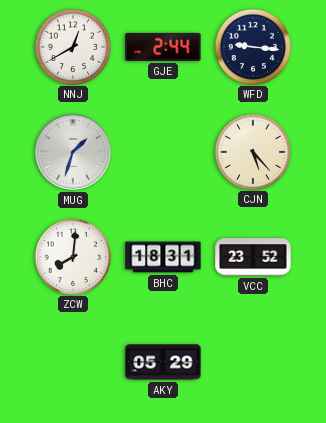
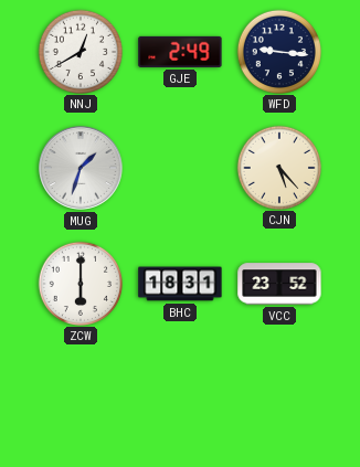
GJE: 2:44 -> 2:49 (180, 52)
ZCW: 8:01 -> 6:00 (80, 283)
AKY: 05:29 -> none (163, 362)
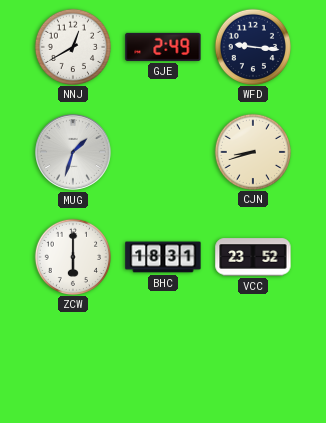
CJN: 5:23 -> 8:42 (252, 151)
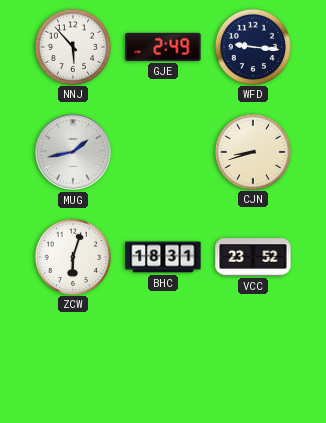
NNJ: 12:40 -> 5:53 (72, 46)
MUG: 1:33 -> 1:43 (74, 153)
ZCW: 6:00 -> 6:03 (72, 256)
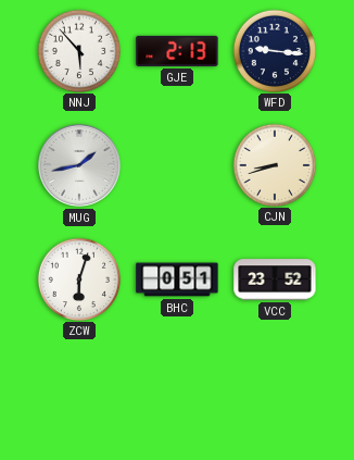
GJE: 2:49 -> 2:13 (177, 51)
BHC: 18:31 -> 0:51 (177, 279)
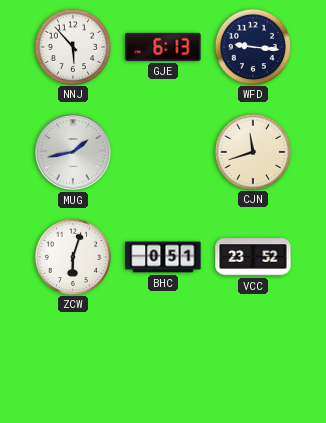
GJE: 2:13 -> 6:13 (163, 47)
CJN: 8:42 -> 11:42 (252, 151)
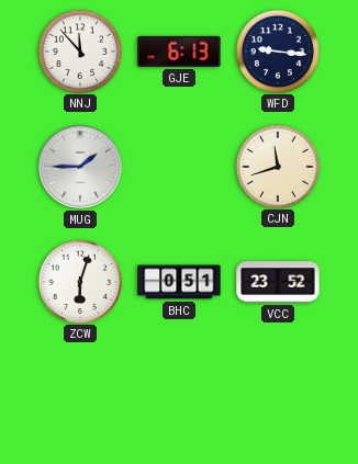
NNJ: 5:53 -> 11:53 (79, 50)
MUG: 1:43 -> 1:45 (81, 168)
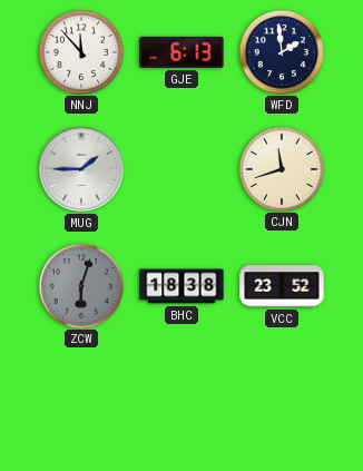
WFD: 9:16 -> 1:59 (281, 51)
ZCW dial: white -> grey (80, 285)
BHC: 0:51 -> 18:38 (181, 286)
